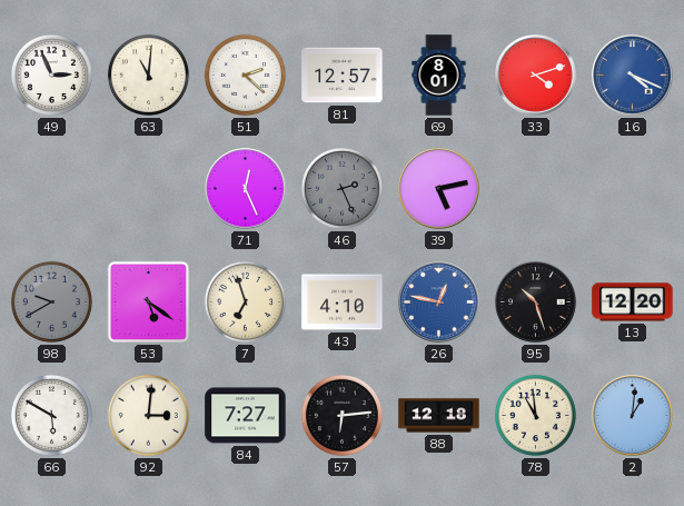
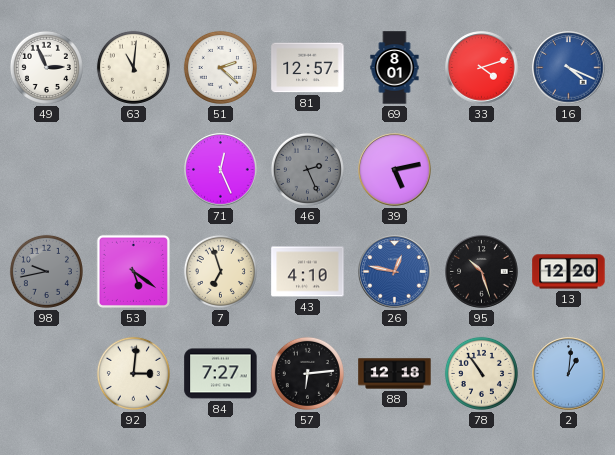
98: 9:40 -> 9:43 (46, 271)
66: 5:50 -> none (51, 415)
78: 10:59 -> 10:54 (481, 373)
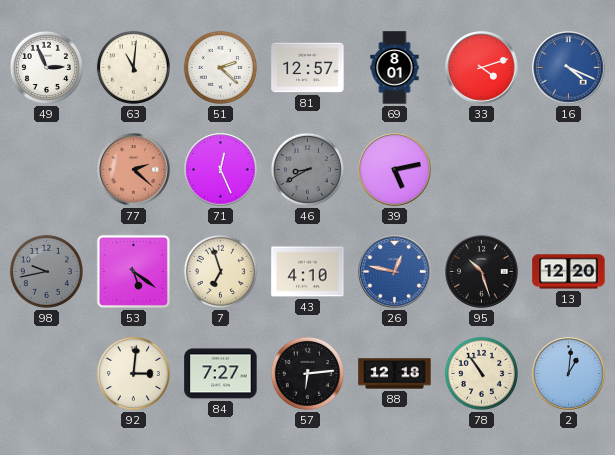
77: none -> 2:22 (134, 170)
46: 2:26 -> 8:40 (307, 169)
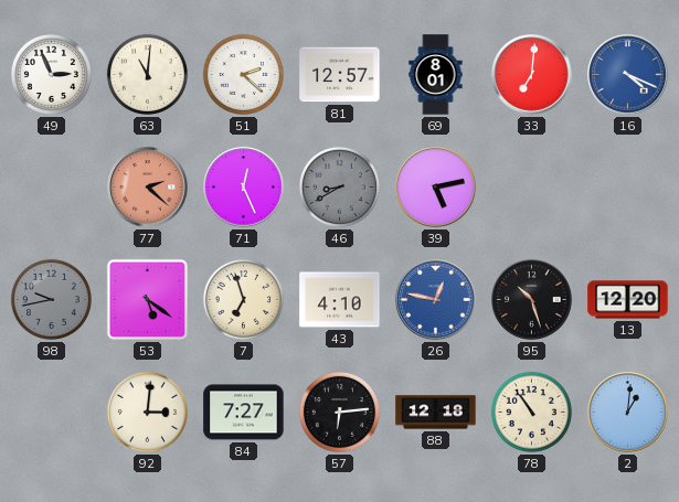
33: 4:12 -> 7:01 (532, 75)
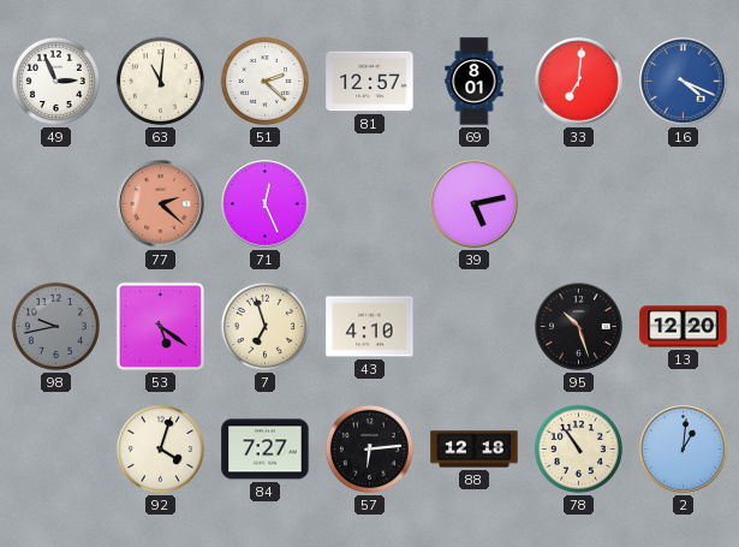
46: 8:40 -> none (339, 186)
26: 12:47 -> none (436, 300)
92: 3:01 -> 4:03 (160, 448)
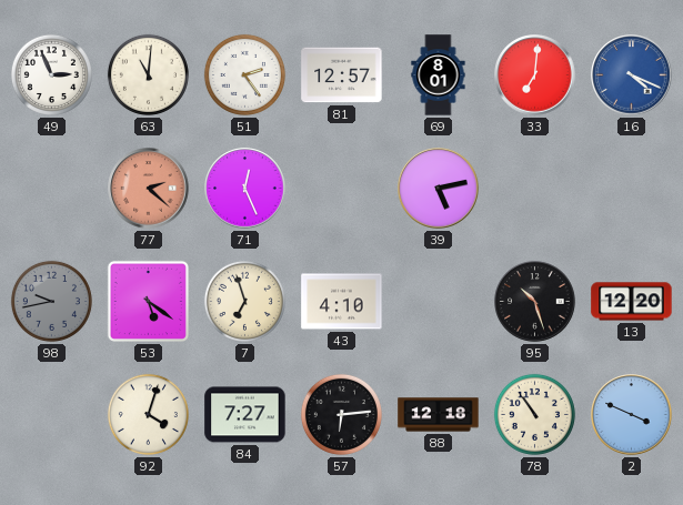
51: 2:22 -> 2:24 (244, 74)
2: 1:01 -> 3:49 (632, 415)
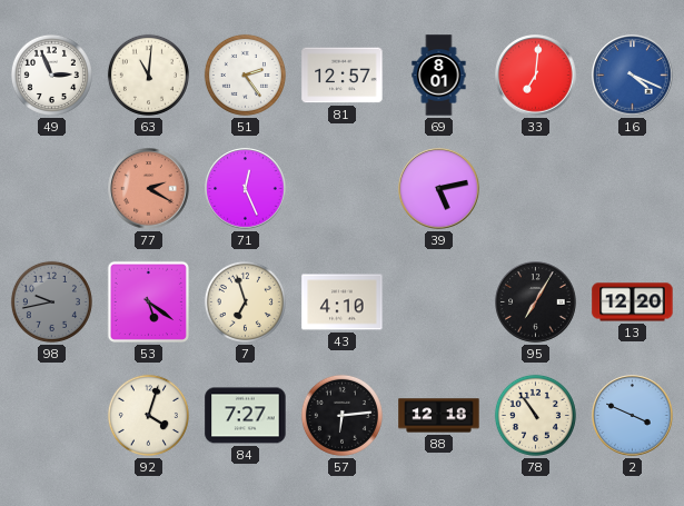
77: 2:22 -> 2:20 (149, 189)
95: 10:27 -> 7:05 (536, 302)
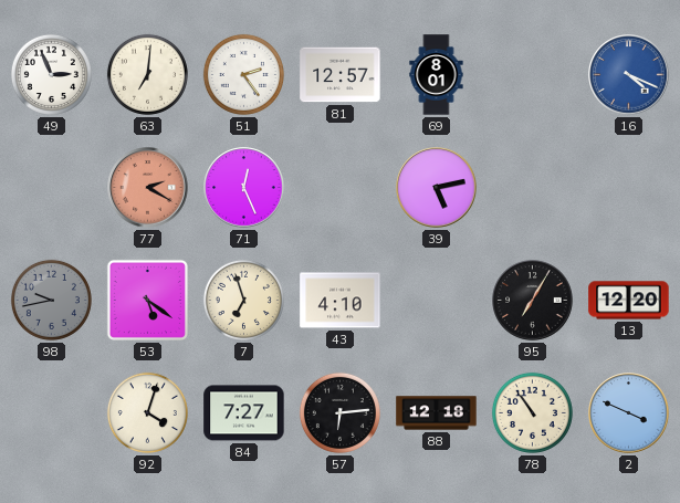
63: 11:01 -> 7:01 (147, 74)
33: 7:01 -> none (536, 76)
